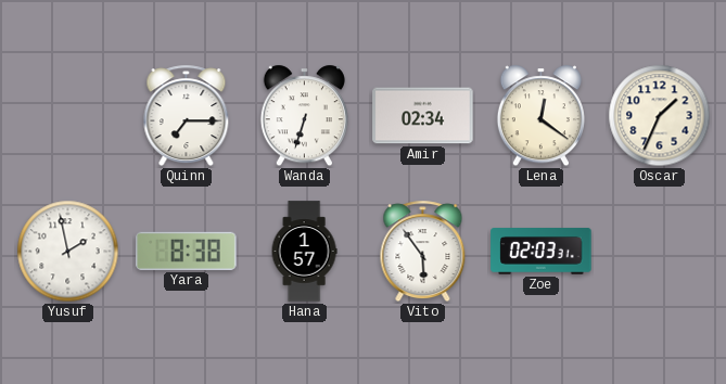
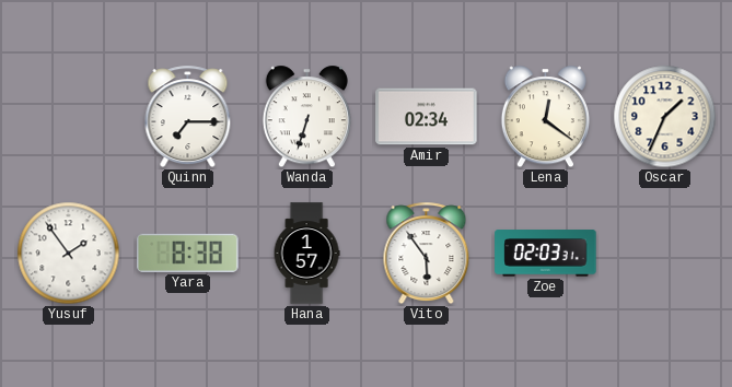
Yusuf: 1:58 -> 1:54 (69, 254)
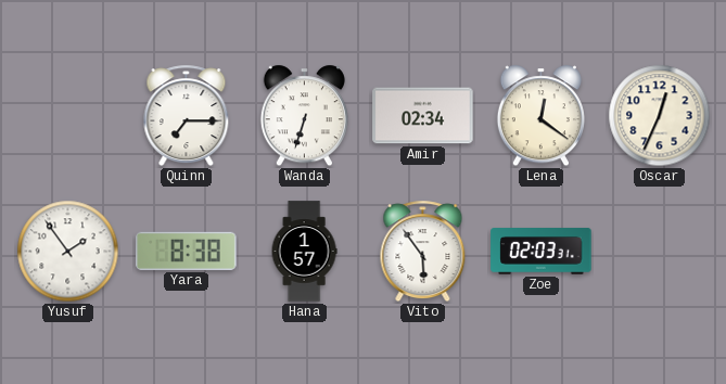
Oscar: 1:34 -> 12:34 (660, 116)
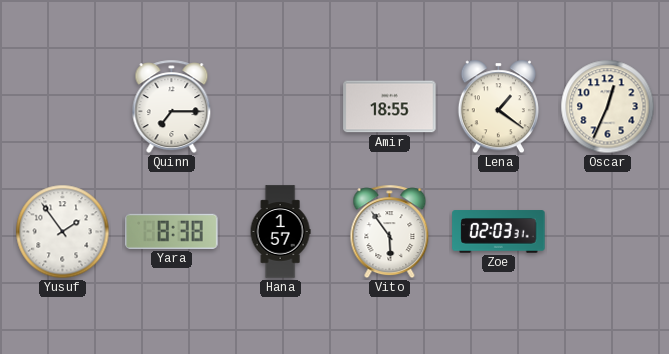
Wanda: 6:33 -> none (304, 116)
Amir: 02:34 -> 18:55 (390, 107)
Lena: 12:21 -> 1:21 (498, 107)
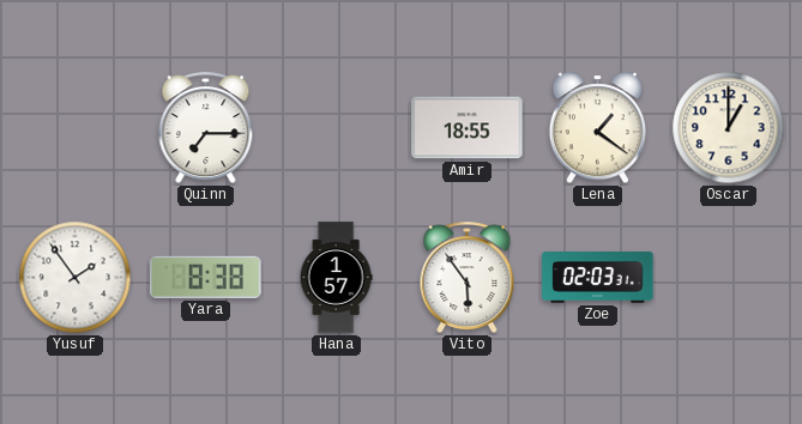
Oscar: 12:34 -> 1:00 (729, 128)
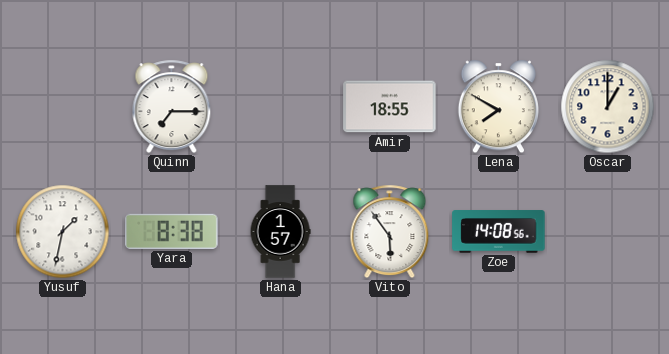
Lena: 1:21 -> 7:50 (498, 107)
Yusuf: 1:54 -> 1:32 (63, 232)
Zoe: 02:03 -> 14:08 (499, 232)
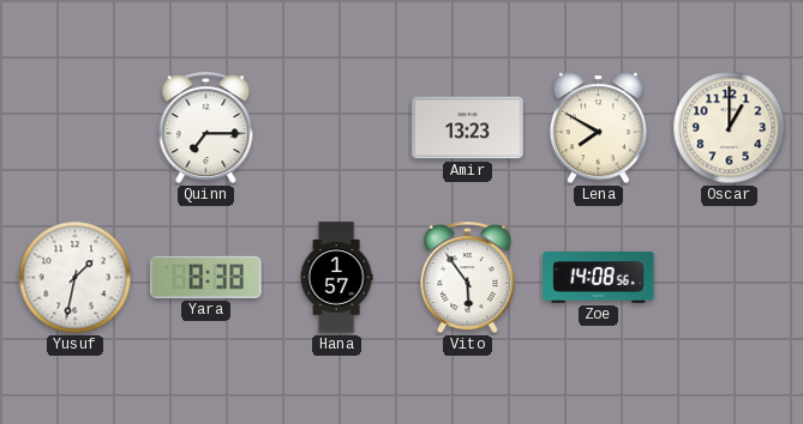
Amir: 18:55 -> 13:23 (468, 128)
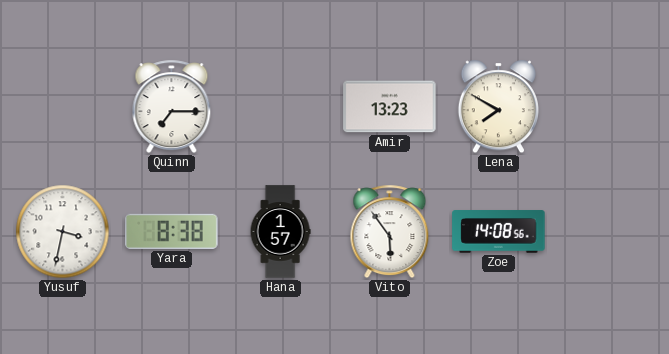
Oscar: 1:00 -> none (730, 128)
Yusuf: 1:32 -> 3:32 (63, 232)
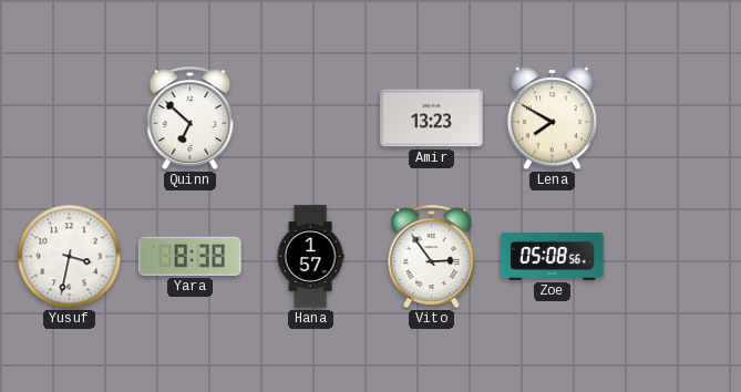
Quinn: 7:15 -> 6:52 (191, 118)
Vito: 5:54 -> 2:54 (432, 257)
Zoe: 14:08 -> 05:08 (553, 257)
